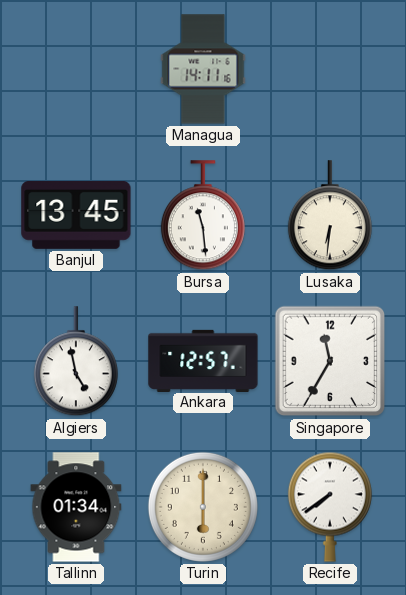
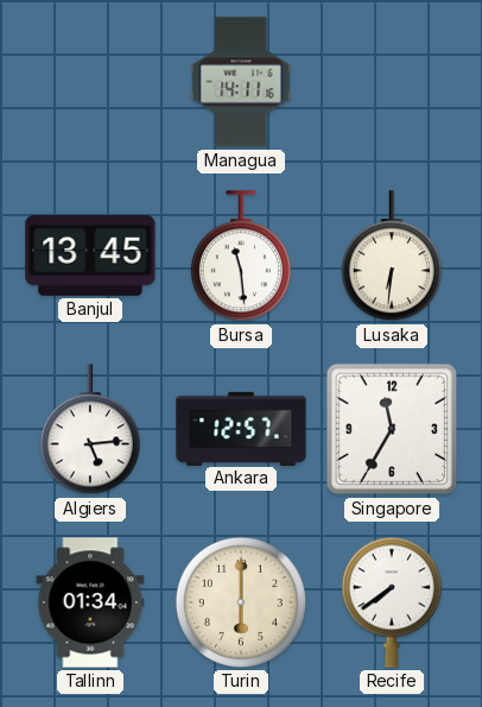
Algiers: 4:58 -> 5:14 (90, 430)
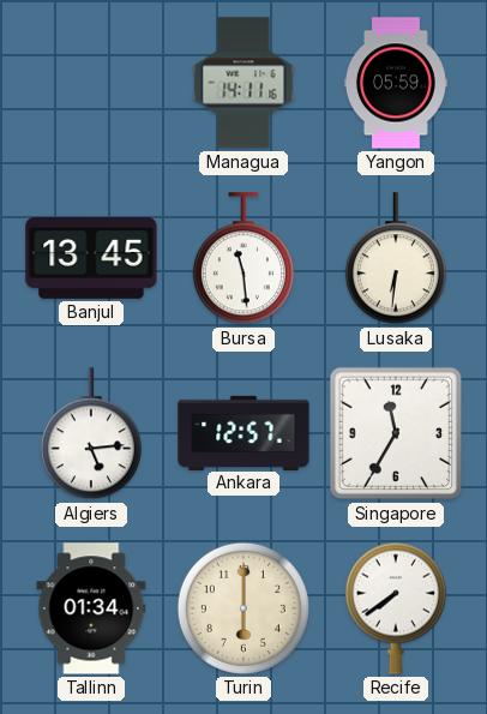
Yangon: none -> 05:59 (396, 83)
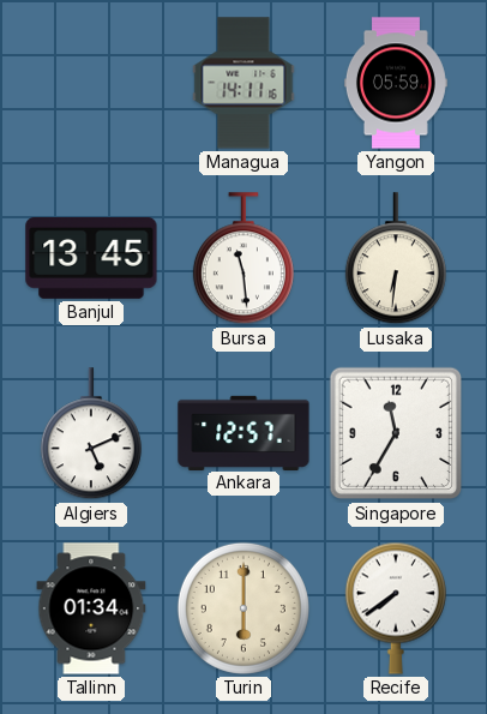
Algiers: 5:14 -> 5:11 (91, 434)
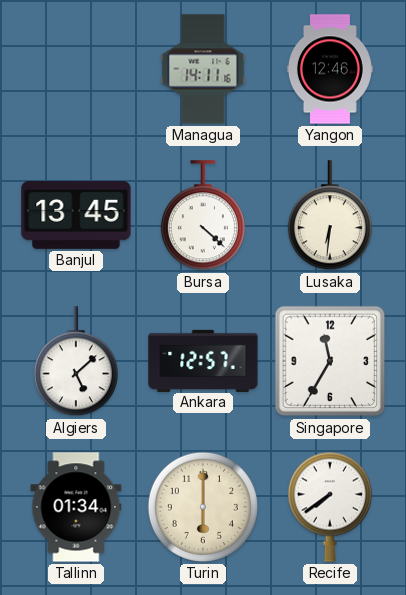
Yangon: 05:59 -> 12:46 (330, 69)
Bursa: 11:29 -> 4:22 (203, 216)
Algiers: 5:11 -> 5:08 (76, 362)
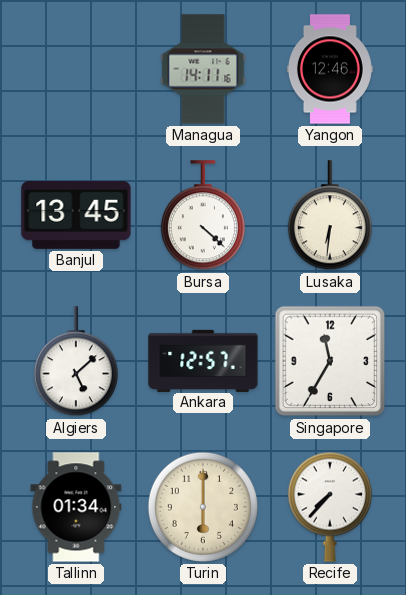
Recife: 7:39 -> 7:37 (330, 507)
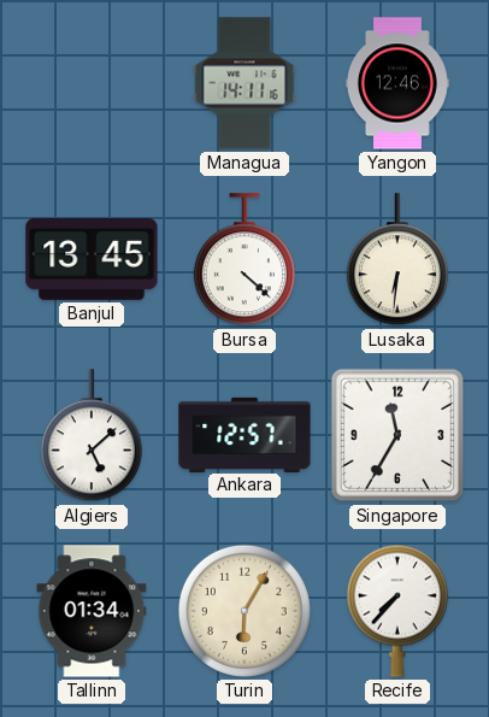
Turin: 6:00 -> 6:05 (244, 611)
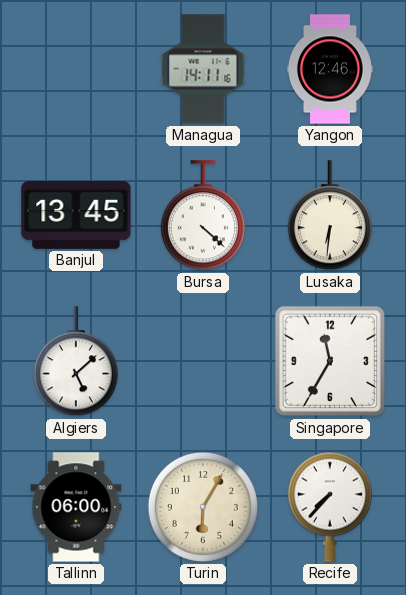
Ankara: 12:57 -> none (244, 434)
Tallinn: 01:34 -> 06:00 (76, 507)
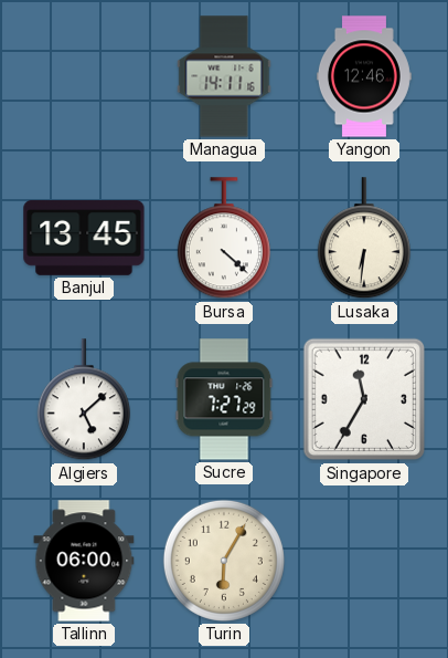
Sucre: none -> 7:27 (224, 399)
Recife: 7:37 -> none (330, 507)
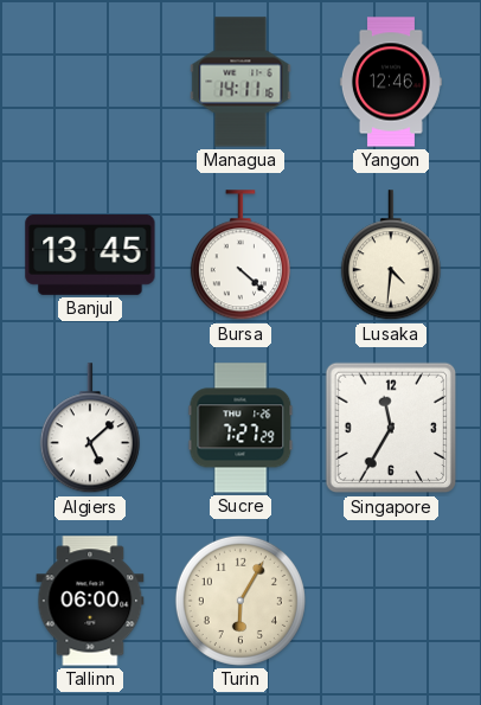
Lusaka: 6:31 -> 4:31 (391, 256)
